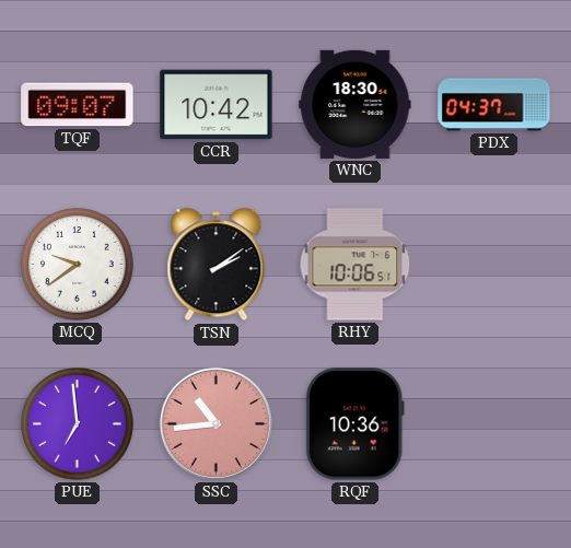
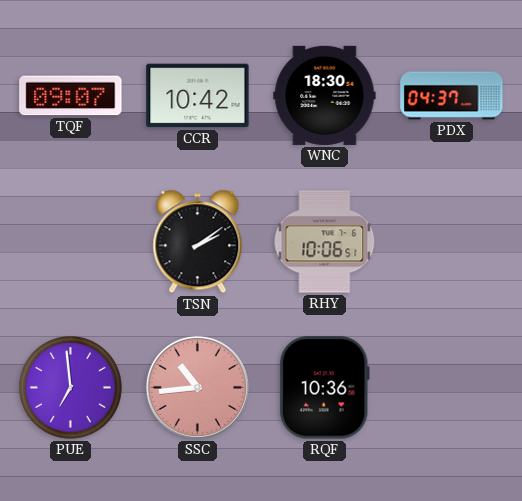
MCQ: 9:39 -> none (78, 265)
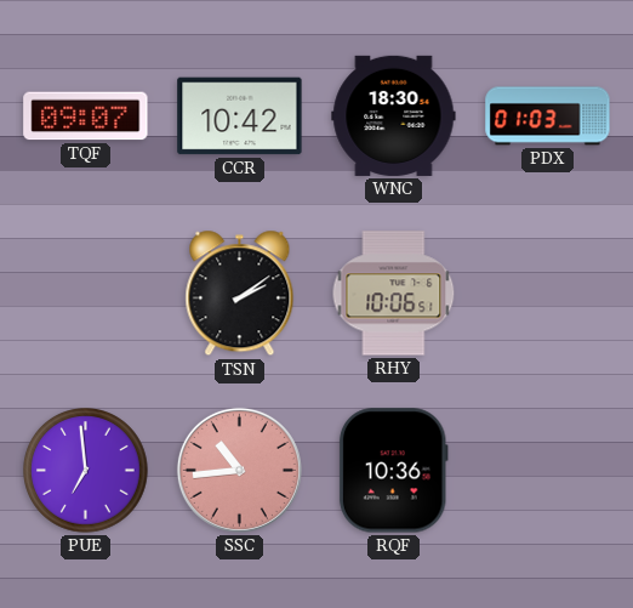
PDX: 04:37 -> 01:03 (548, 117)
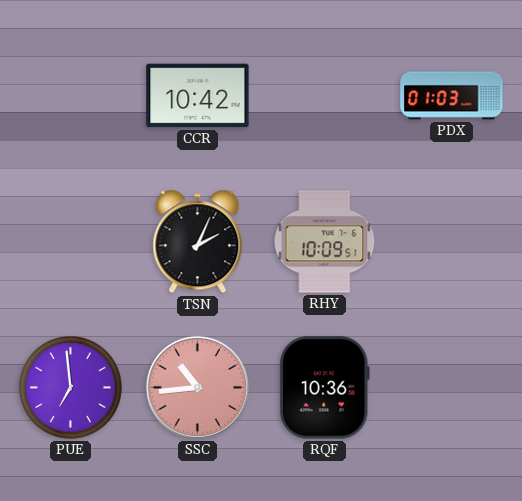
TQF: 09:07 -> none (86, 117)
WNC: 18:30 -> none (394, 115)
TSN: 2:09 -> 2:04 (198, 242)
RHY: 10:06 -> 10:09 (325, 242)
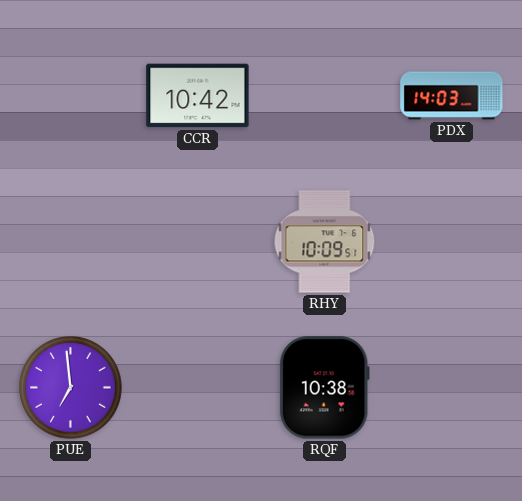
PDX: 01:03 -> 14:03 (452, 96)
TSN: 2:04 -> none (198, 242)
SSC: 10:44 -> none (197, 387)
RQF: 10:36 -> 10:38 (324, 388)
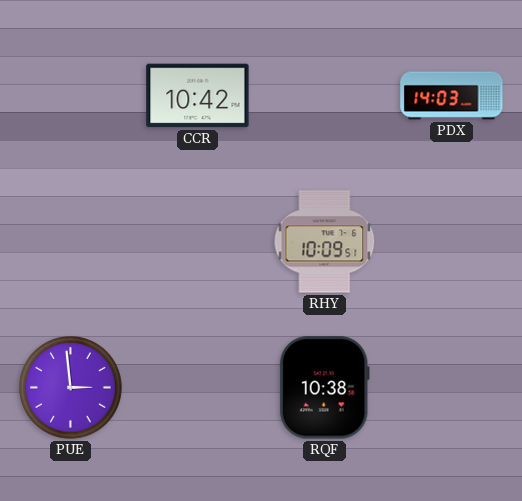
PUE: 6:59 -> 2:59 (71, 388)
